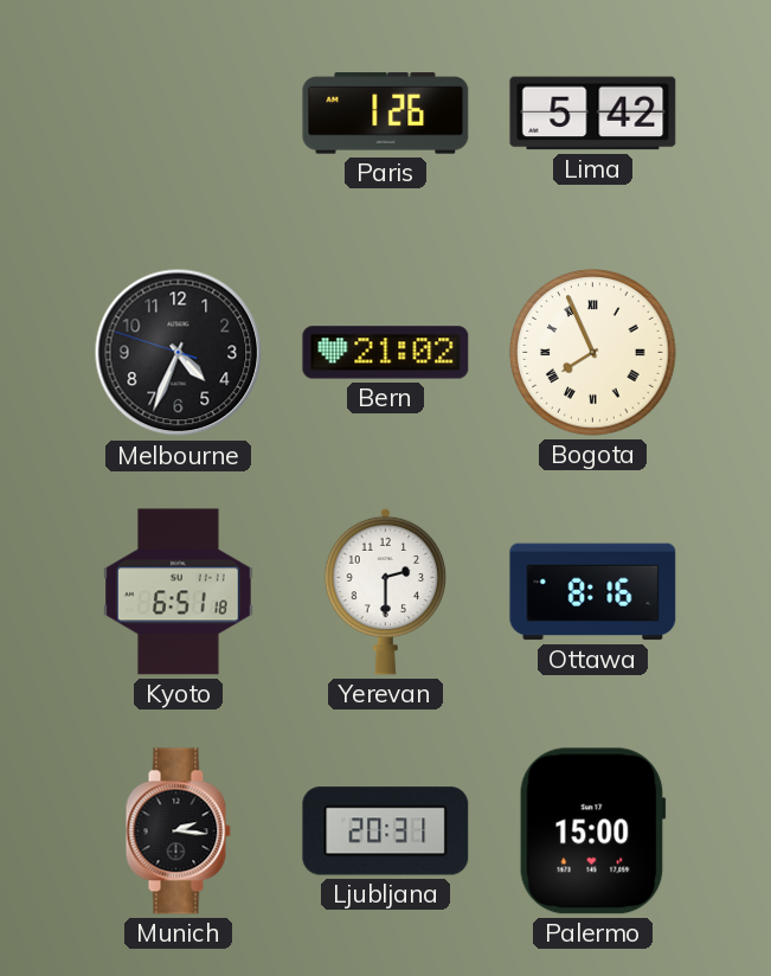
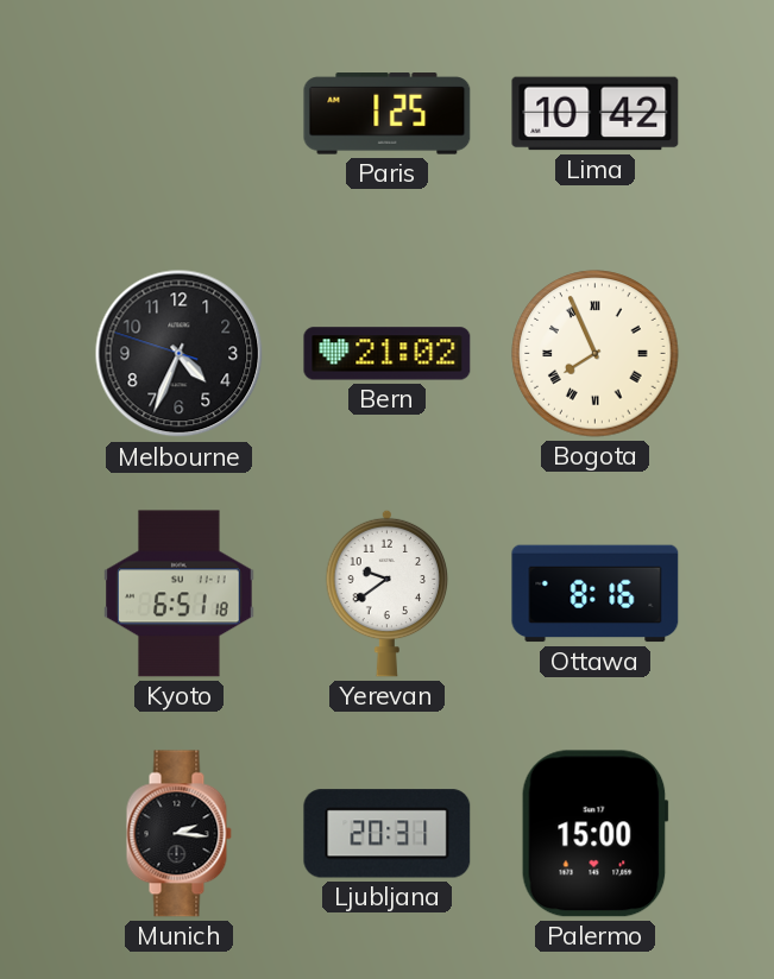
Paris: 1:26 -> 1:25 (388, 114)
Lima: 5:42 -> 10:42 (596, 114)
Yerevan: 2:30 -> 9:39 (388, 593)
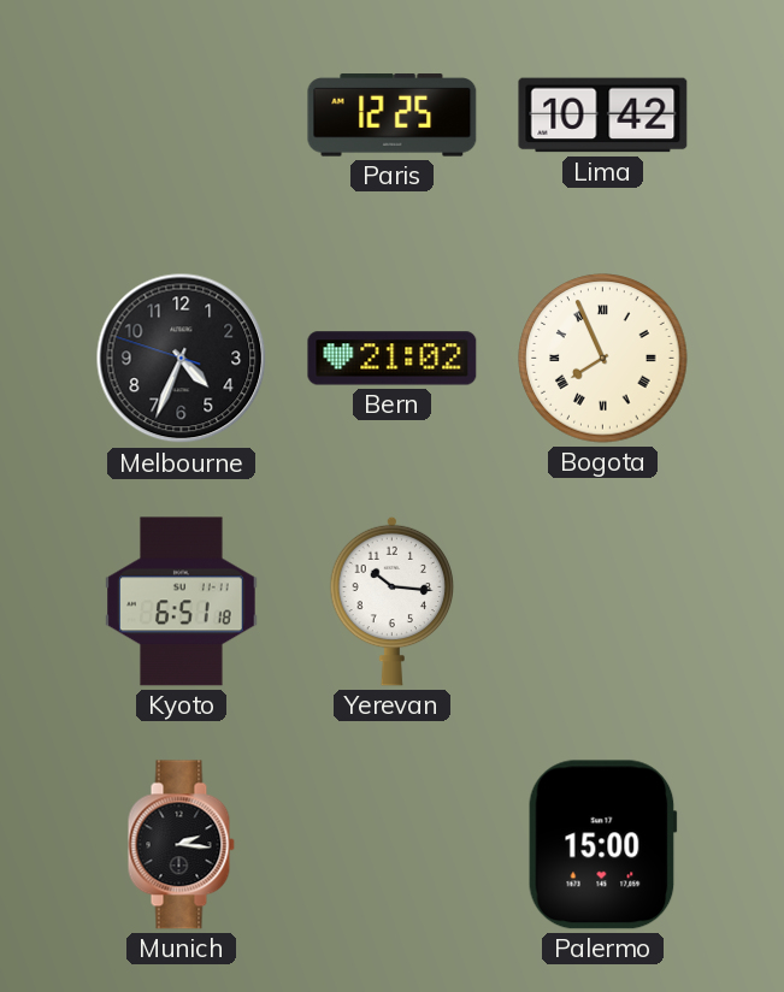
Paris: 1:25 -> 12:25 (393, 116)
Yerevan: 9:39 -> 10:16 (393, 601)
Ottawa: 8:16 -> none (596, 594)
Ljubljana: 20:31 -> none (388, 834)
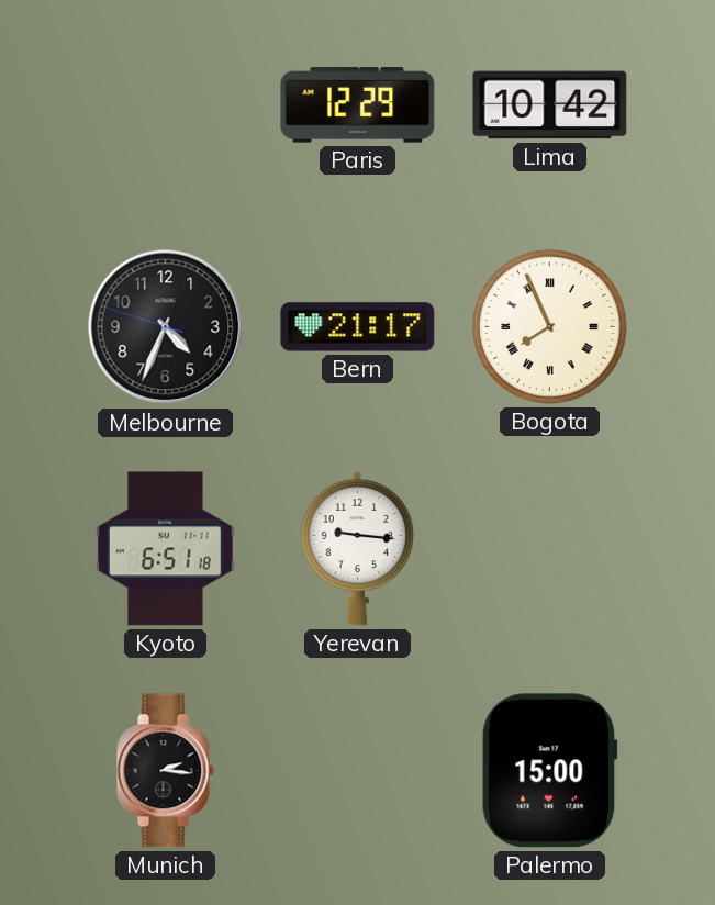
Paris: 12:25 -> 12:29 (358, 105)
Bern: 21:02 -> 21:17 (358, 327)
Yerevan: 10:16 -> 9:16 (358, 548)
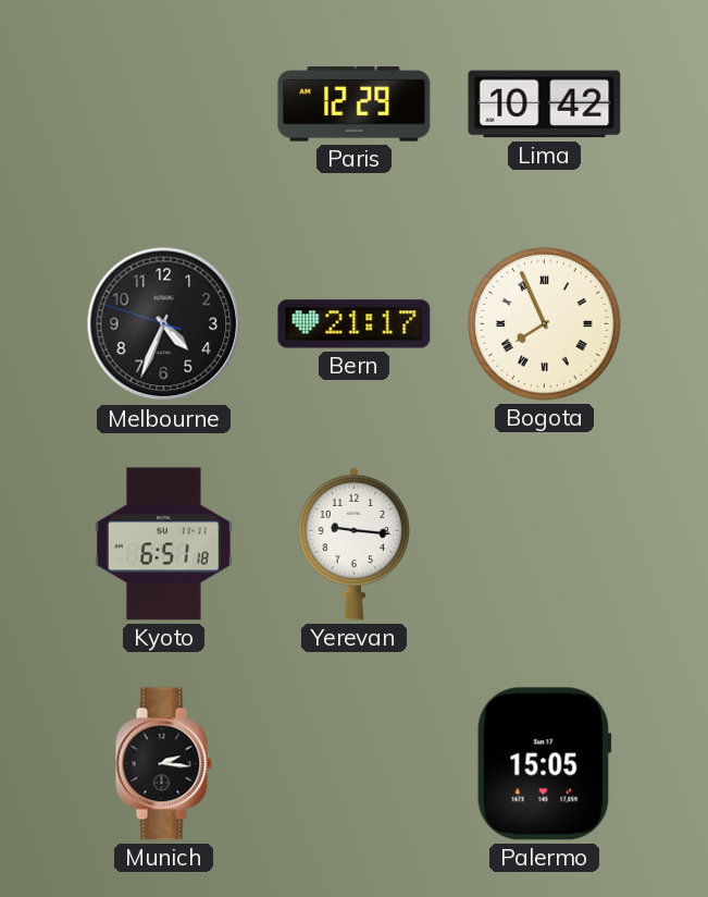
Palermo: 15:00 -> 15:05 (544, 764)
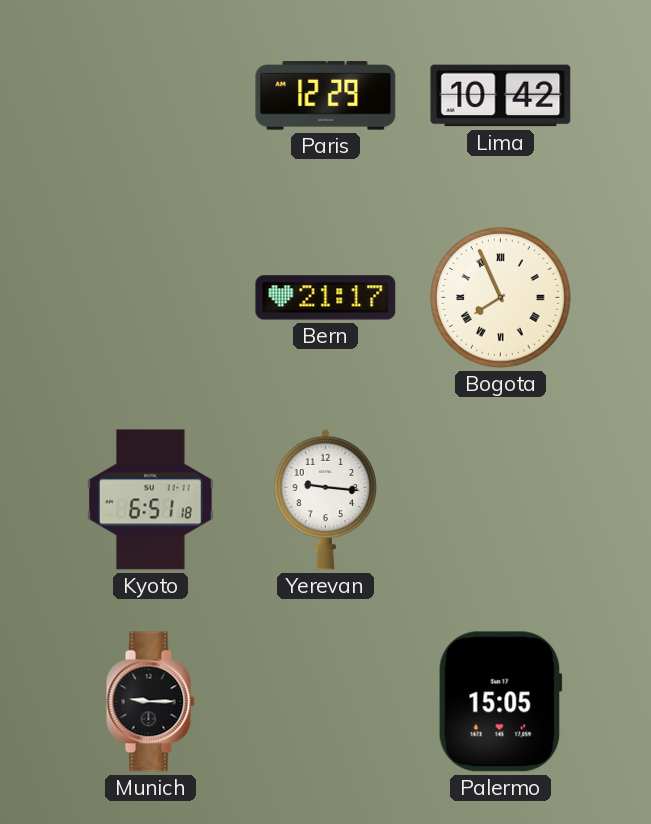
Melbourne: 4:33 -> none (164, 324)
Munich: 2:16 -> 9:15 (150, 702)
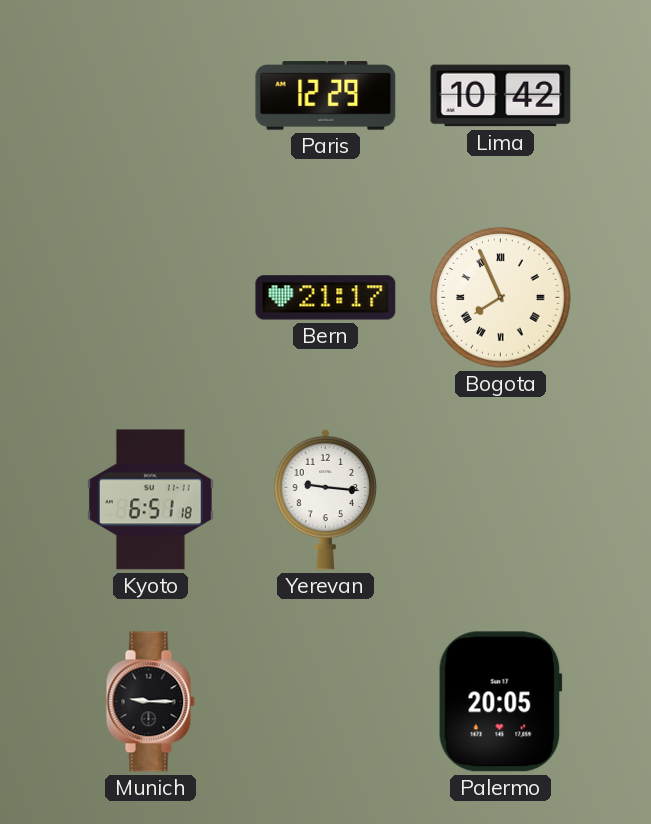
Palermo: 15:05 -> 20:05 (500, 702)
